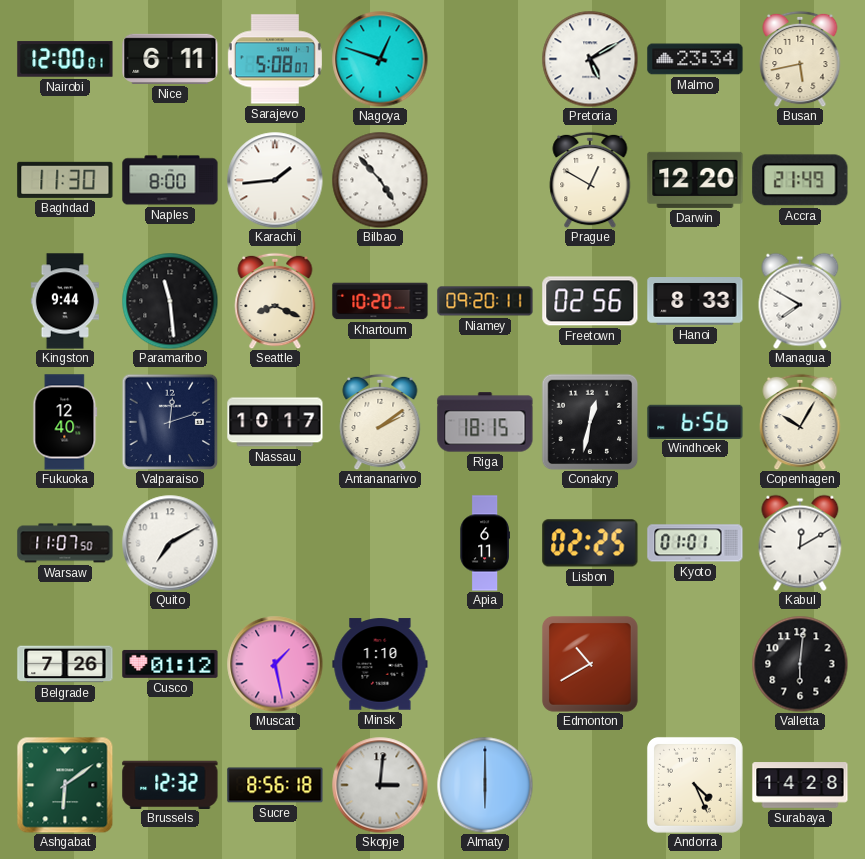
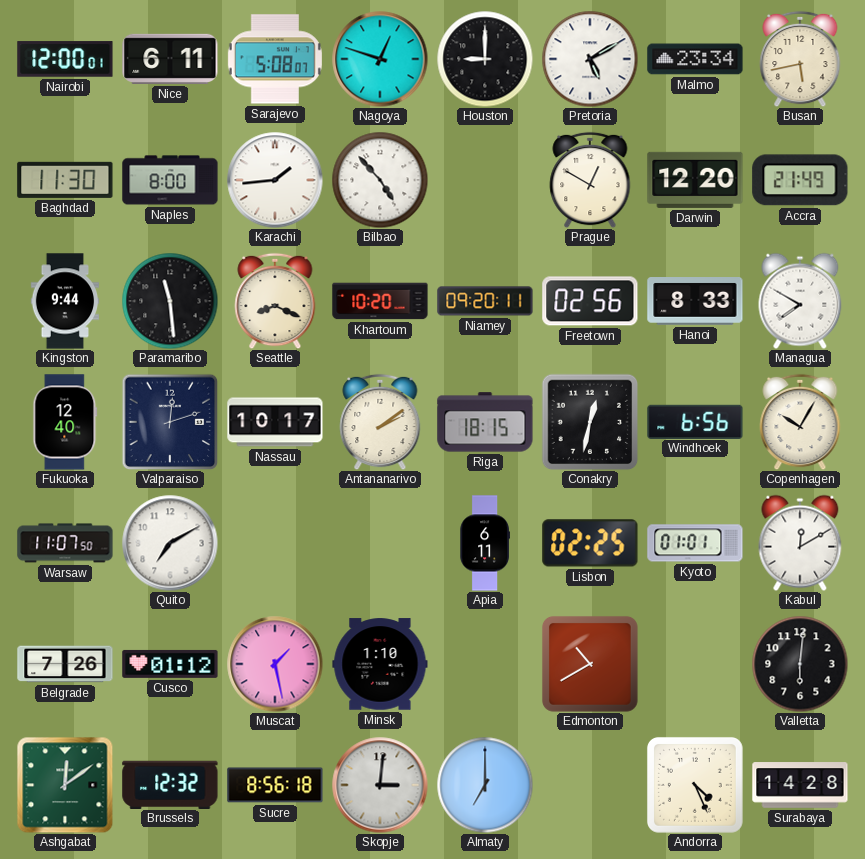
Houston: none -> 9:00 (485, 59)
Ashgabat: 6:09 -> 12:09 (65, 785)
Almaty: 6:00 -> 7:00 (485, 785)
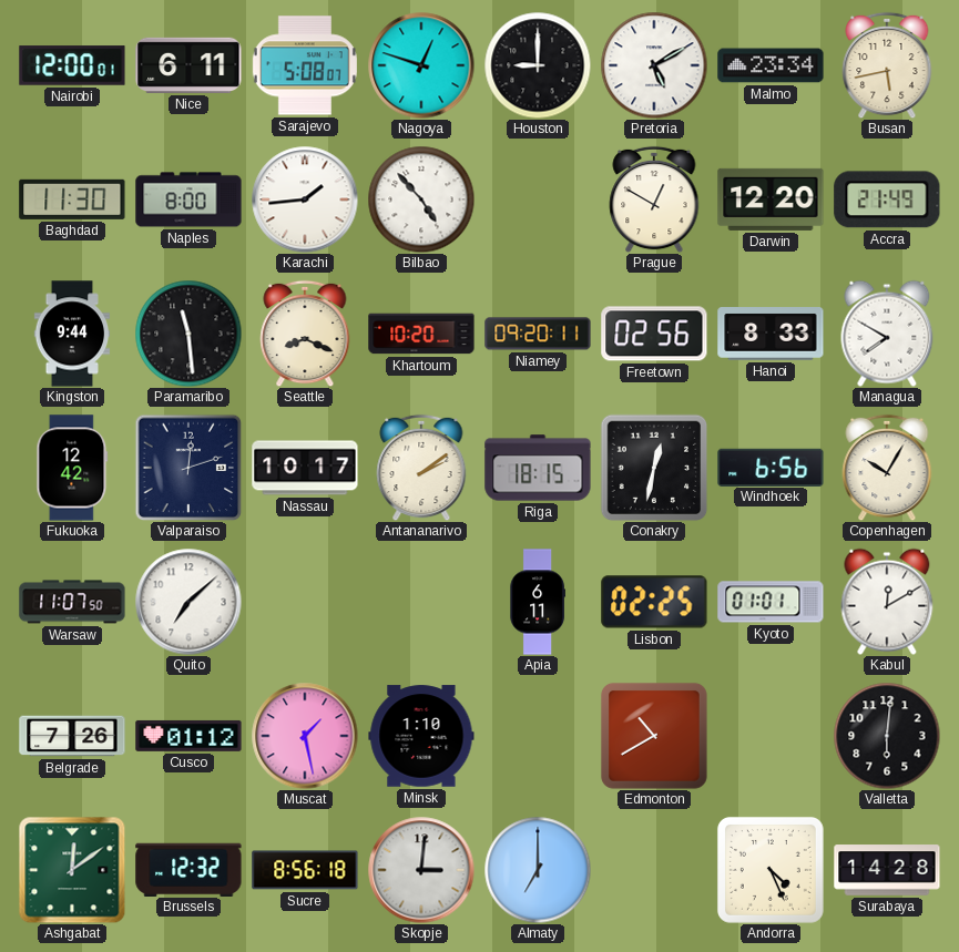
Fukuoka: 12:40 -> 12:42 (72, 468)
Quito: 7:10 -> 7:08 (188, 602)
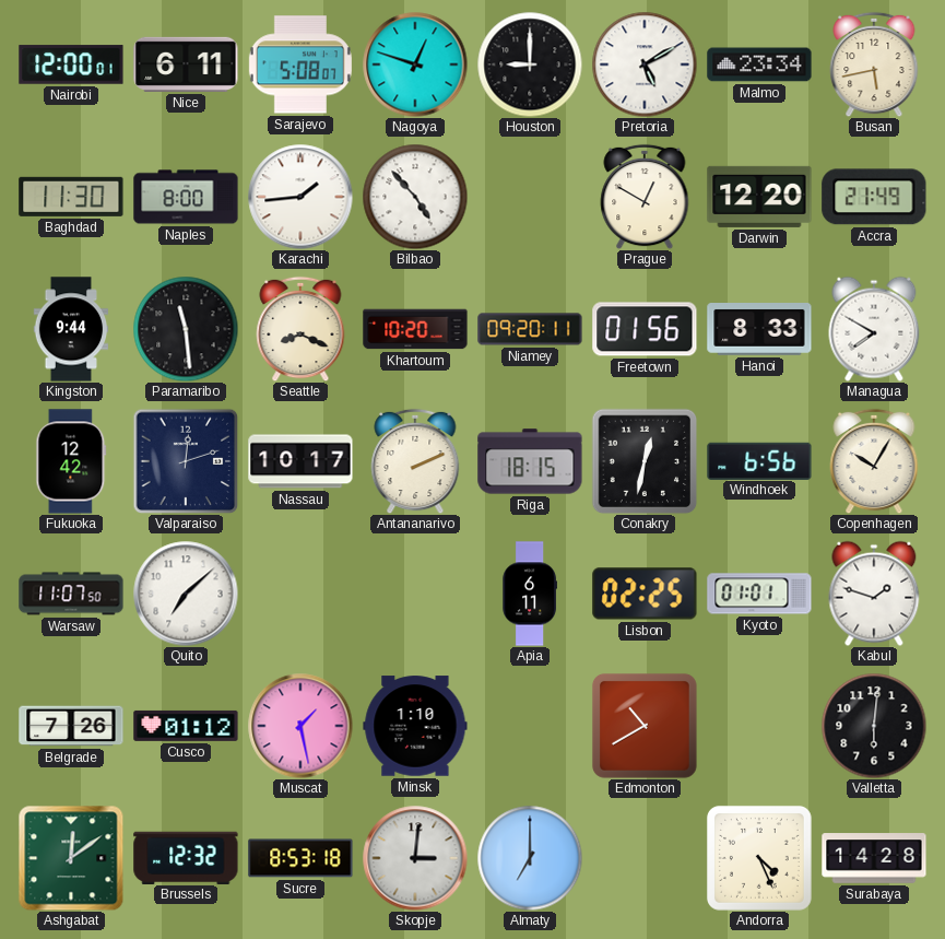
Freetown: 02:56 -> 01:56 (645, 329)
Antananarivo: 2:09 -> 2:11 (415, 461)
Kabul: 12:10 -> 1:48 (874, 594)
Sucre: 8:56 -> 8:53 (300, 858)
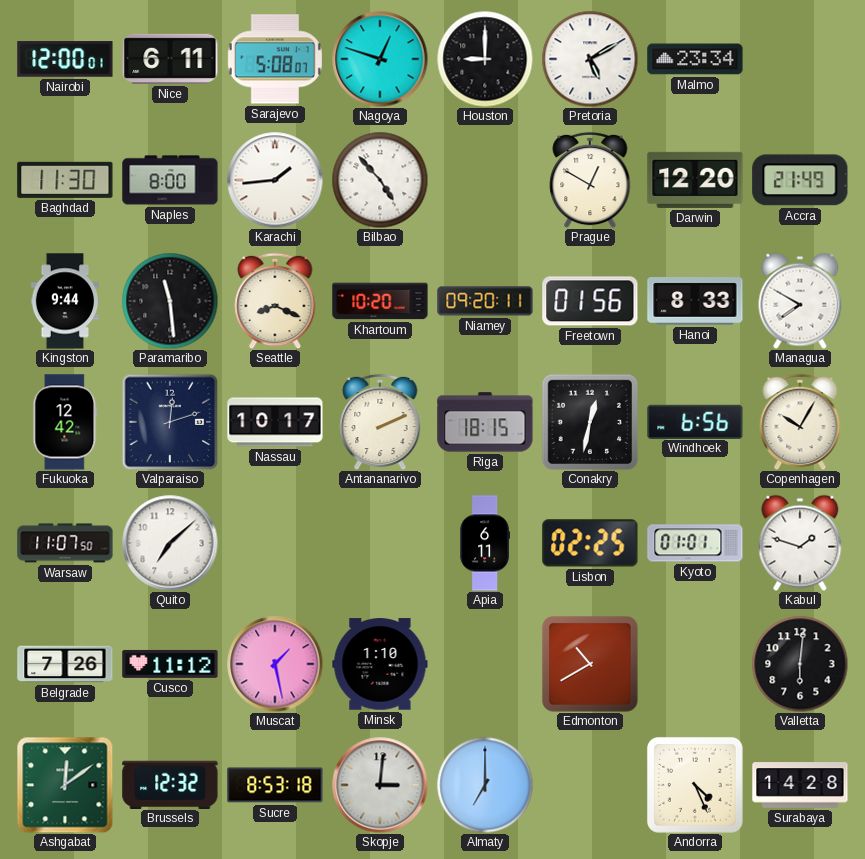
Busan: 5:43 -> none (874, 64)
Cusco: 01:12 -> 11:12 (170, 664)
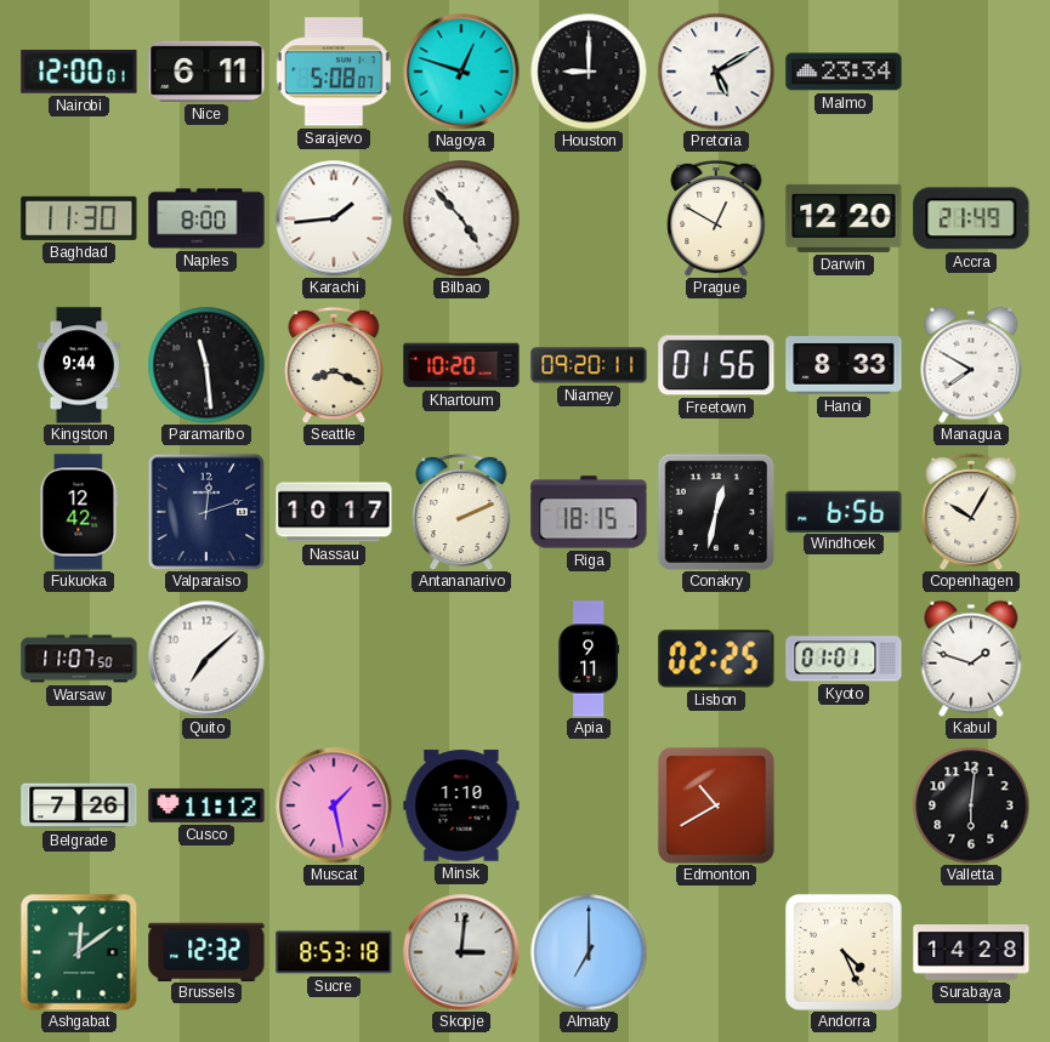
Apia: 6:11 -> 9:11 (589, 659)
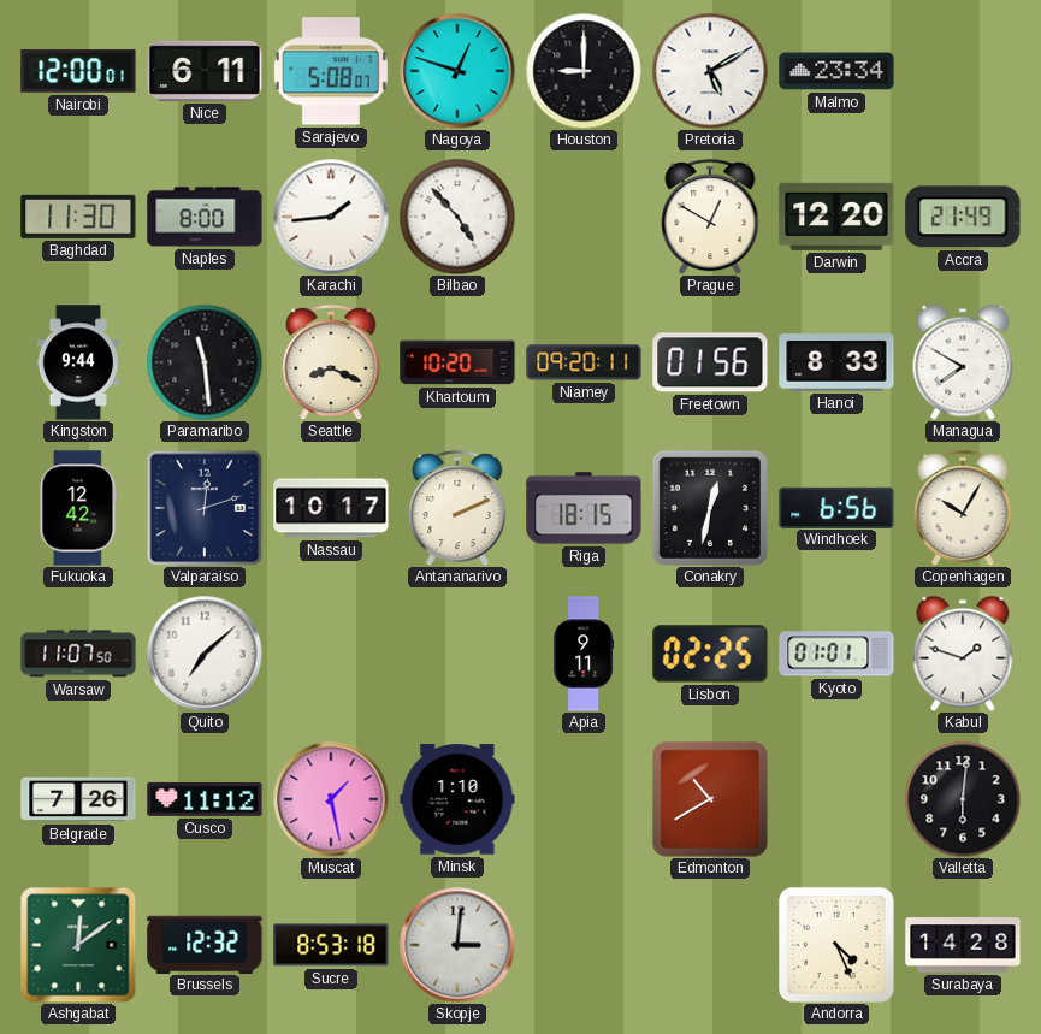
Almaty: 7:00 -> none (589, 952)
